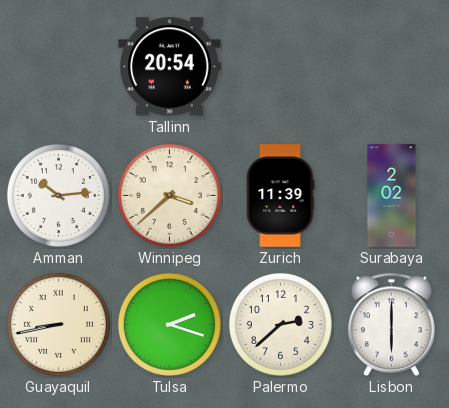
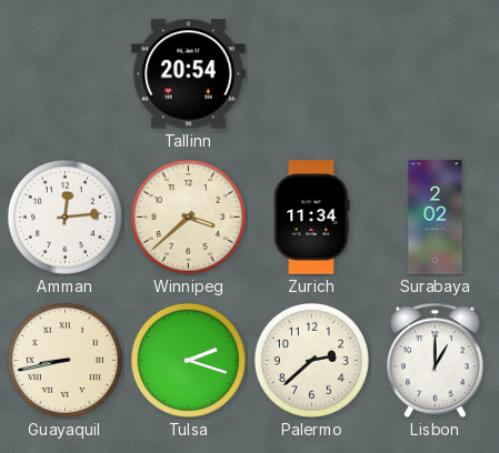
Amman: 10:14 -> 12:14 (64, 217)
Zurich: 11:39 -> 11:34 (311, 218)
Lisbon: 6:00 -> 1:00 (435, 361)
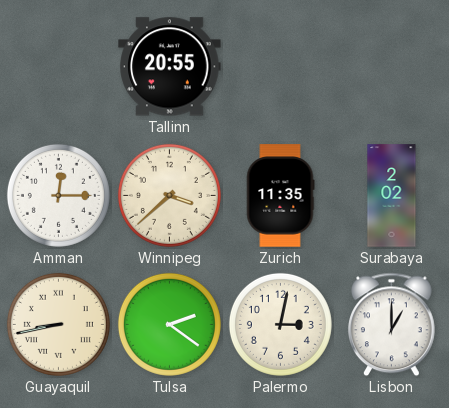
Tallinn: 20:54 -> 20:55 (170, 67)
Amman: 12:14 -> 12:15 (58, 195)
Zurich: 11:34 -> 11:35 (280, 196)
Tulsa: 2:18 -> 2:21 (169, 324)
Palermo: 2:38 -> 3:02 (280, 324)
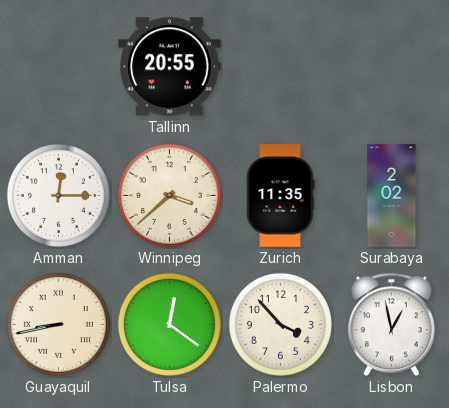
Tulsa: 2:21 -> 12:21 (169, 324)
Palermo: 3:02 -> 3:53 (280, 324)
Lisbon: 1:00 -> 12:58 (391, 325)
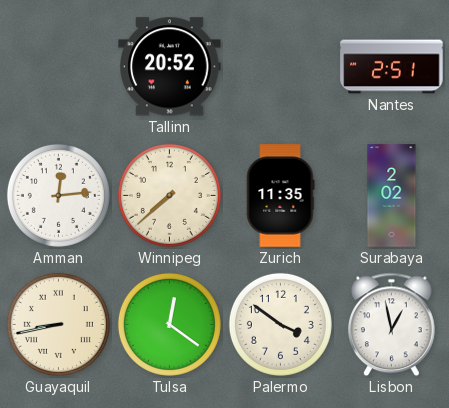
Tallinn: 20:55 -> 20:52 (170, 67)
Nantes: none -> 2:51 (392, 67)
Amman: 12:15 -> 12:14 (58, 195)
Winnipeg: 3:38 -> 7:38 (169, 195)
Palermo: 3:53 -> 3:51 (280, 324)
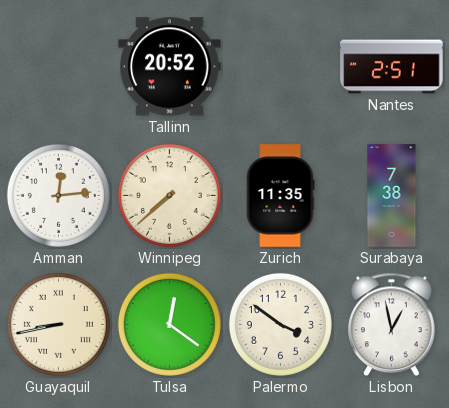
Surabaya: 2:02 -> 7:38 (392, 196)
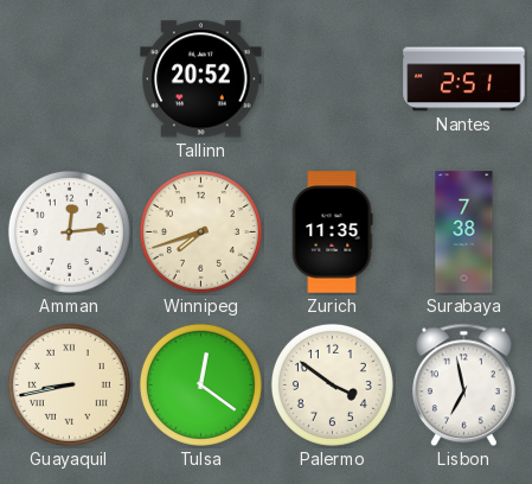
Winnipeg: 7:38 -> 7:42 (200, 231)
Lisbon: 12:58 -> 6:58 (463, 386)
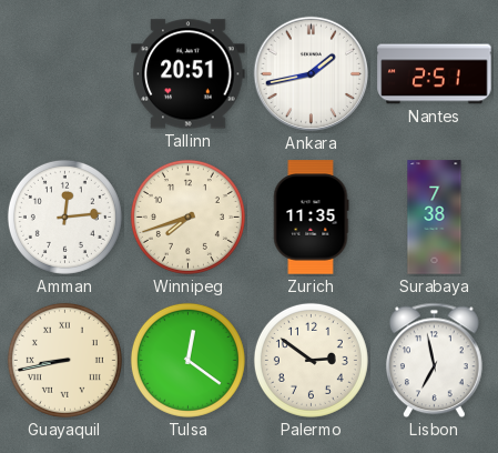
Tallinn: 20:52 -> 20:51 (189, 74)
Ankara: none -> 1:43 (312, 74)
Palermo: 3:51 -> 2:51 (311, 360)
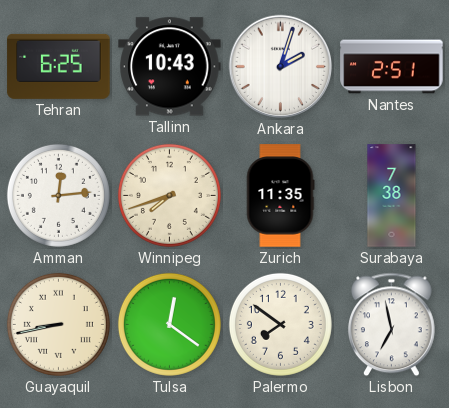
Tehran: none -> 6:25 (59, 66)
Tallinn: 20:51 -> 10:43 (170, 67)
Ankara: 1:43 -> 2:03 (281, 67)
Palermo: 2:51 -> 7:51 (280, 324)
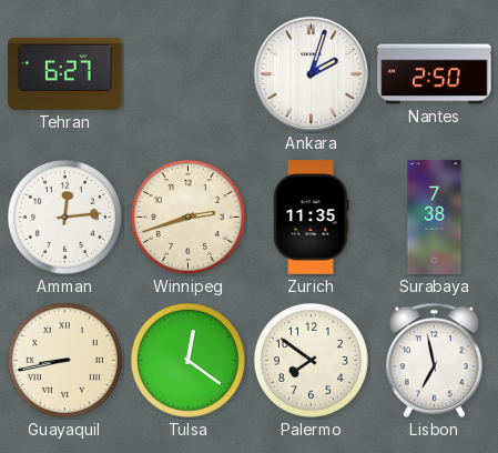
Tehran: 6:25 -> 6:27 (65, 73)
Tallinn: 10:43 -> none (170, 67)
Nantes: 2:51 -> 2:50 (435, 74)
Winnipeg: 7:42 -> 2:42 (187, 217)
